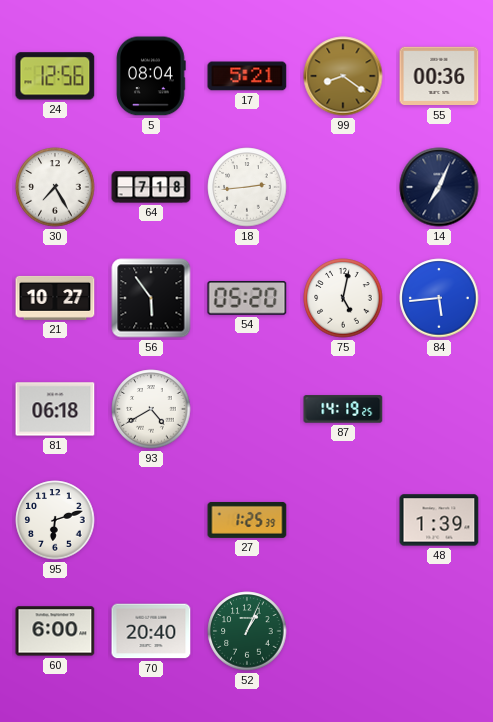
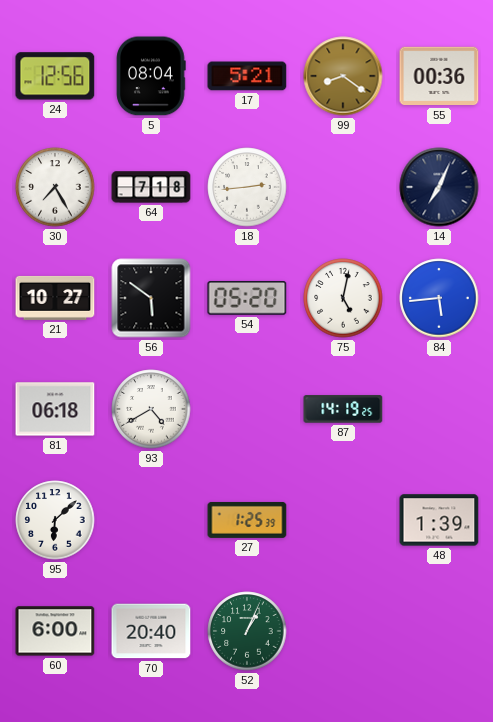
56: 5:54 -> 5:51 (151, 298)
95: 6:12 -> 6:08 (55, 520)
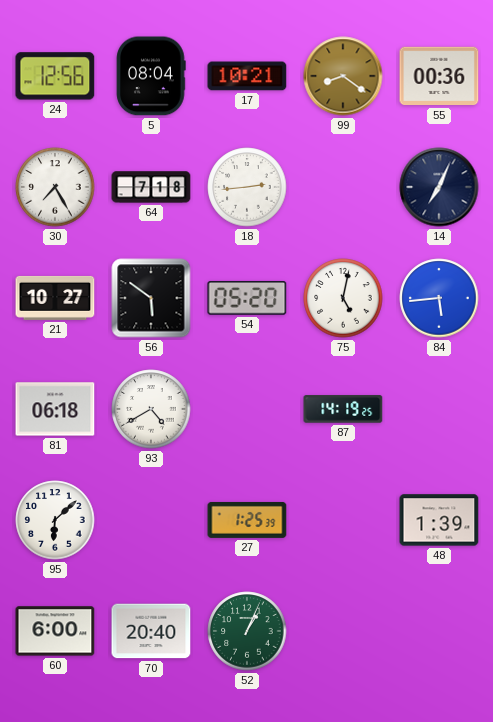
17: 5:21 -> 10:21 (247, 76)
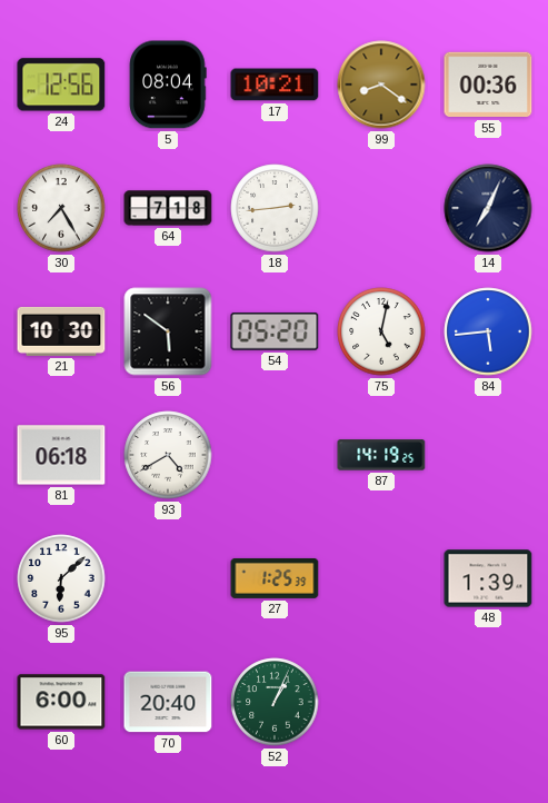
21: 10:27 -> 10:30 (61, 331)
